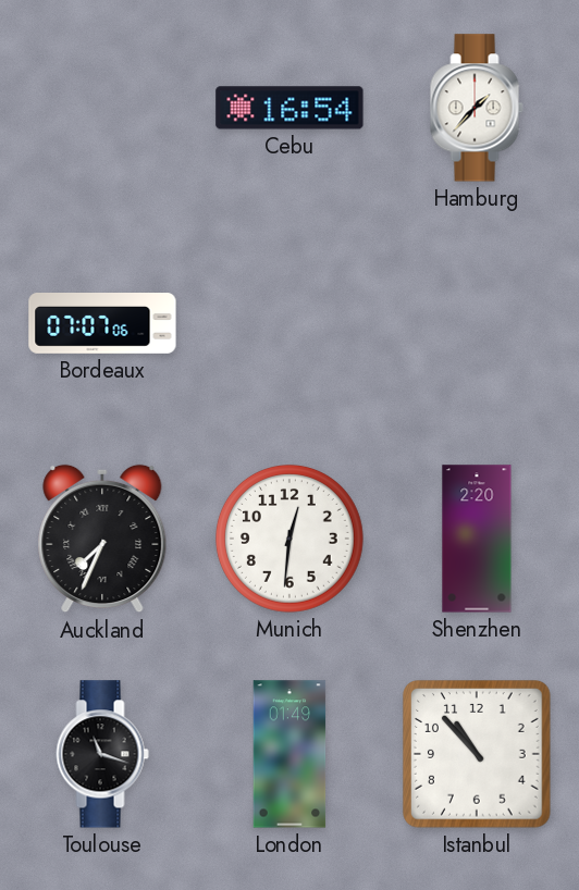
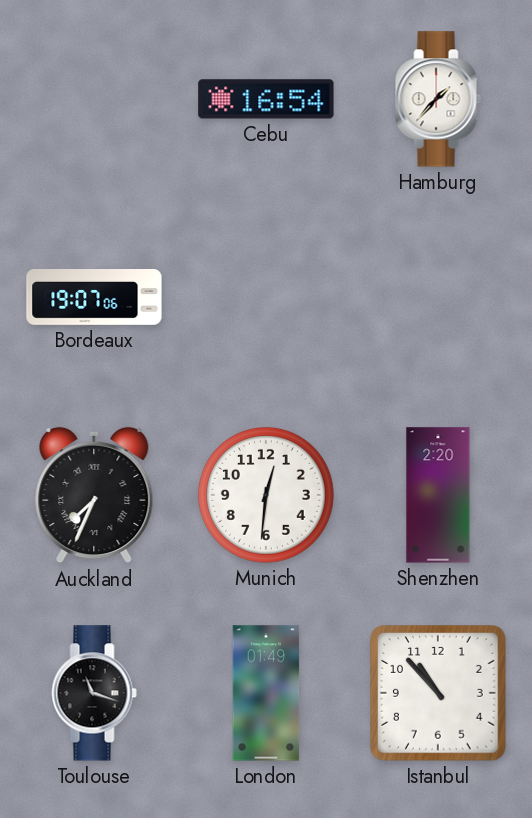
Bordeaux: 07:07 -> 19:07 (94, 298)
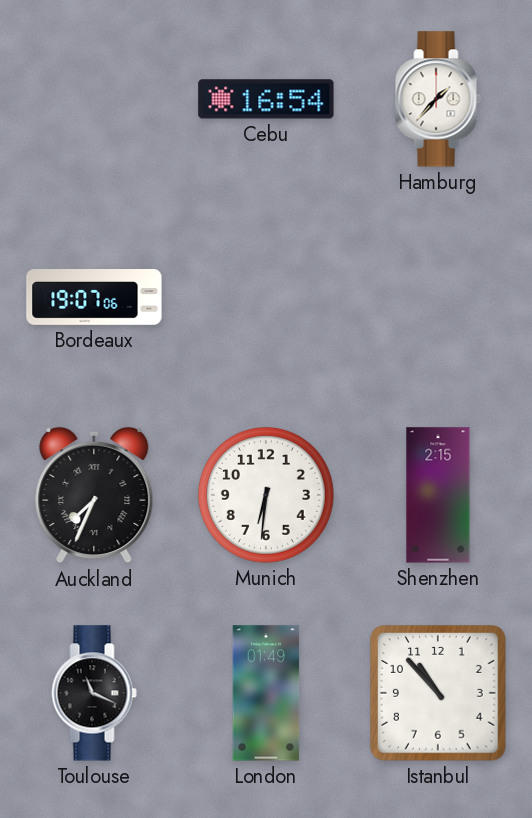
Munich: 12:31 -> 6:31 (266, 495)
Shenzhen: 2:20 -> 2:15 (438, 495)
Toulouse: 11:18 -> 11:19 (94, 693)
